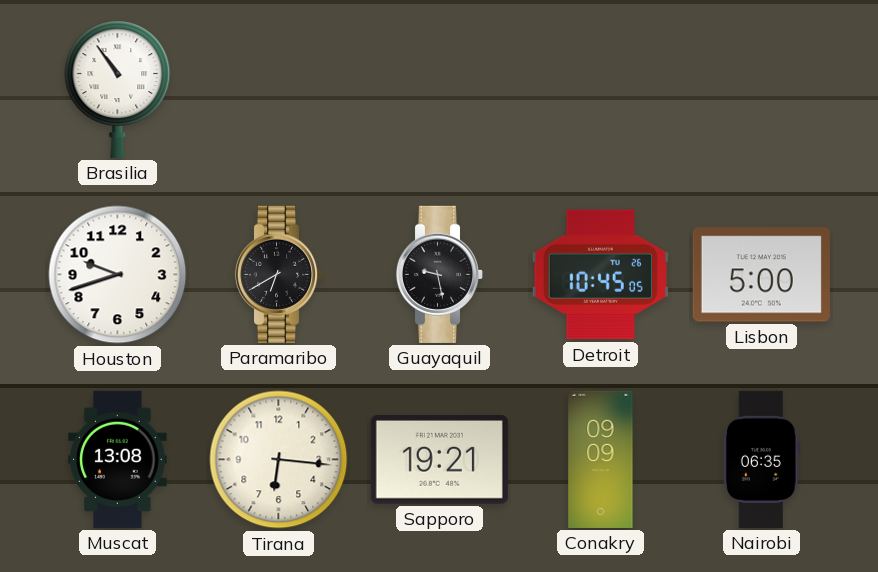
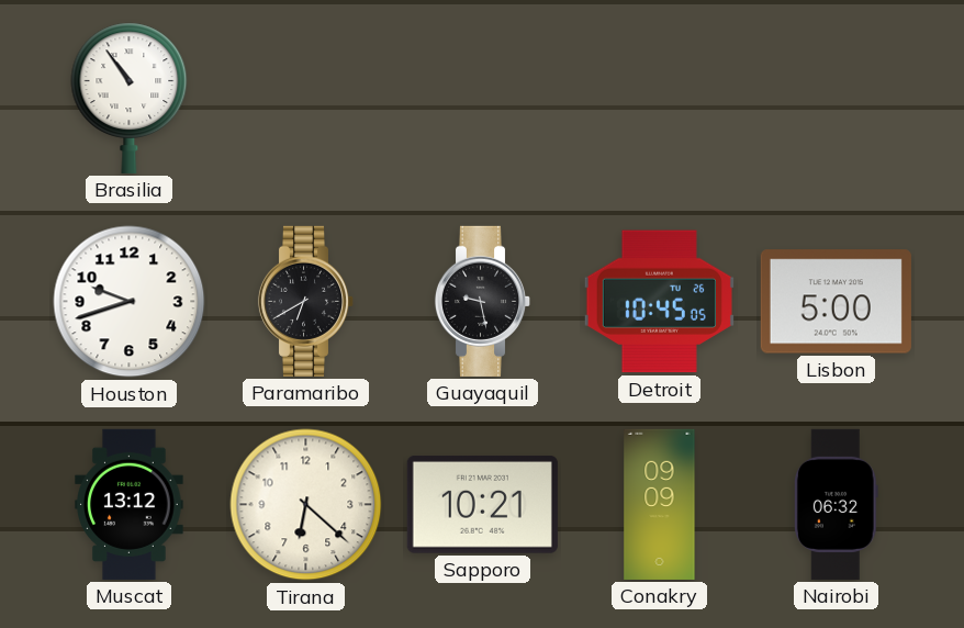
Muscat: 13:08 -> 13:12 (130, 504)
Tirana: 6:16 -> 6:22 (306, 505)
Sapporo: 19:21 -> 10:21 (482, 505)
Nairobi: 06:35 -> 06:32 (836, 504)
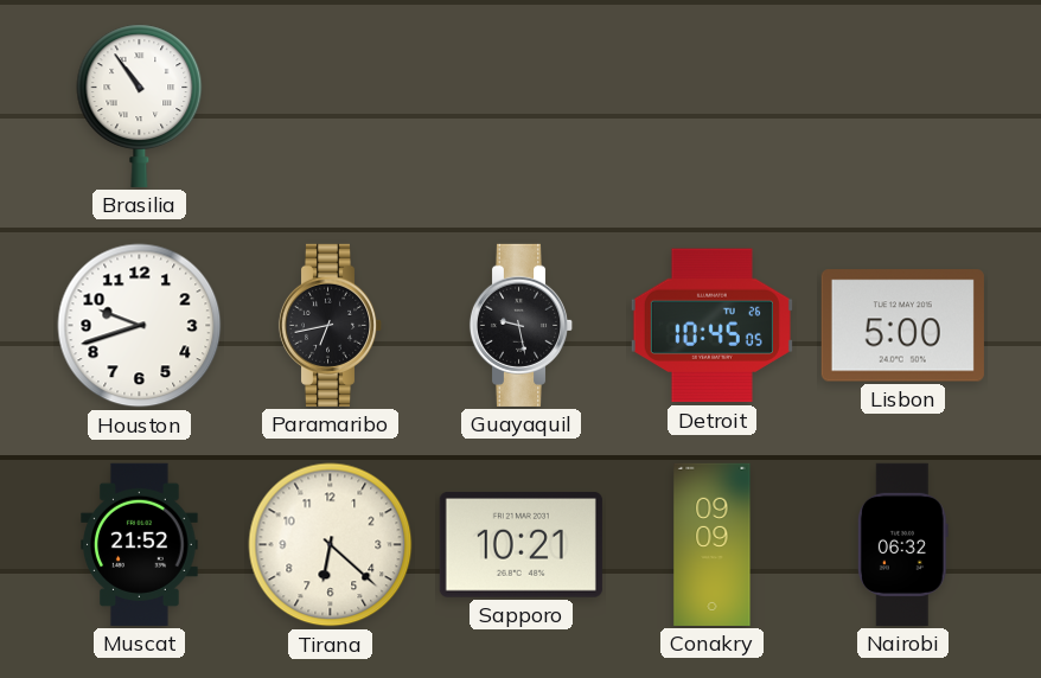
Paramaribo: 6:40 -> 6:43 (331, 325)
Muscat: 13:12 -> 21:52 (140, 544)
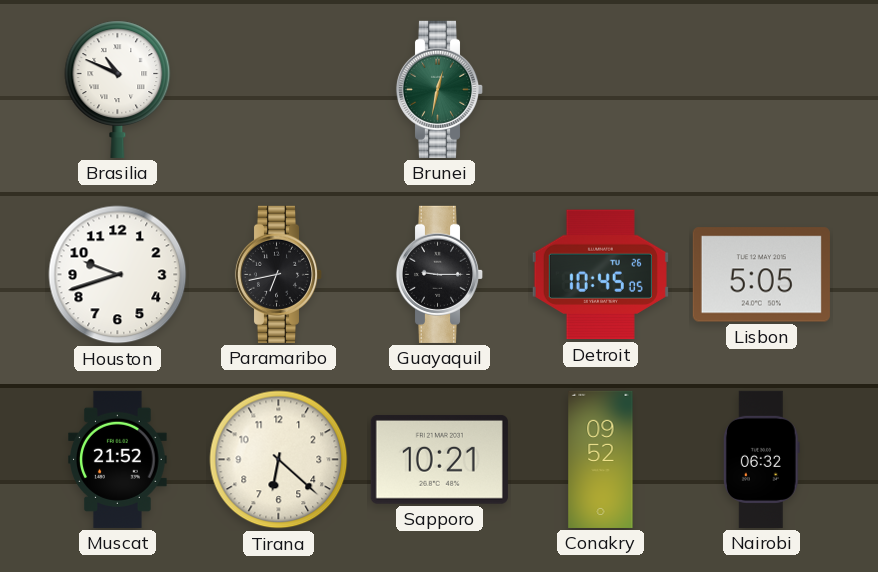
Brasilia: 10:54 -> 10:49 (118, 89)
Brunei: none -> 12:32 (440, 89)
Guayaquil: 9:28 -> 9:15 (440, 274)
Lisbon: 5:00 -> 5:05 (761, 275)
Conakry: 09:09 -> 09:52 (601, 459)
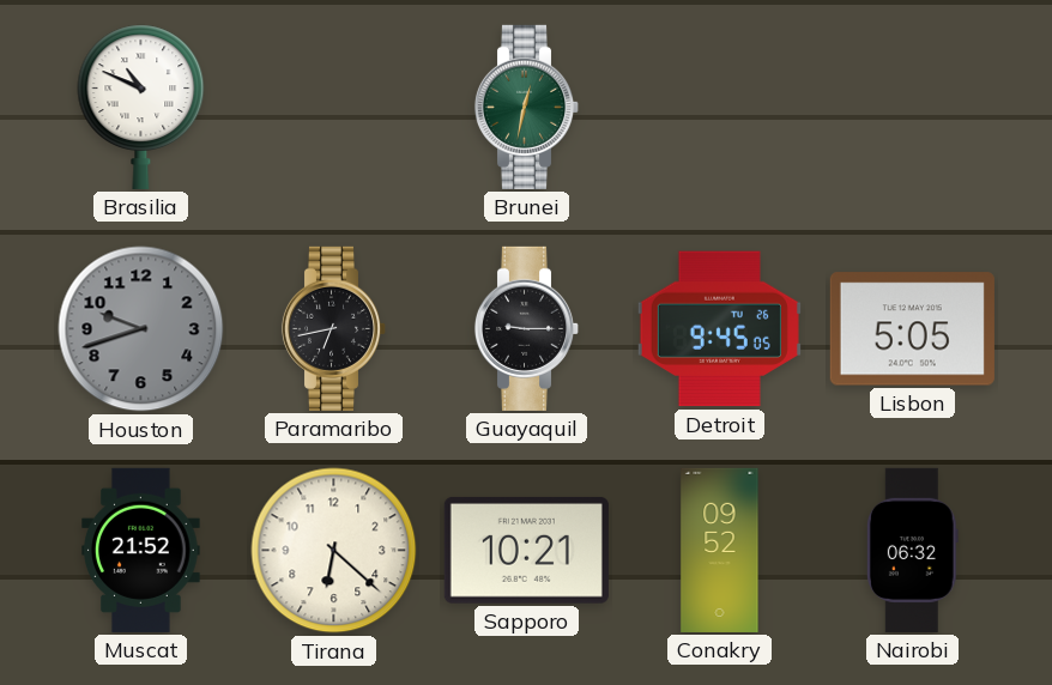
Houston dial: white -> grey (141, 329)
Detroit: 10:45 -> 9:45 (719, 329)
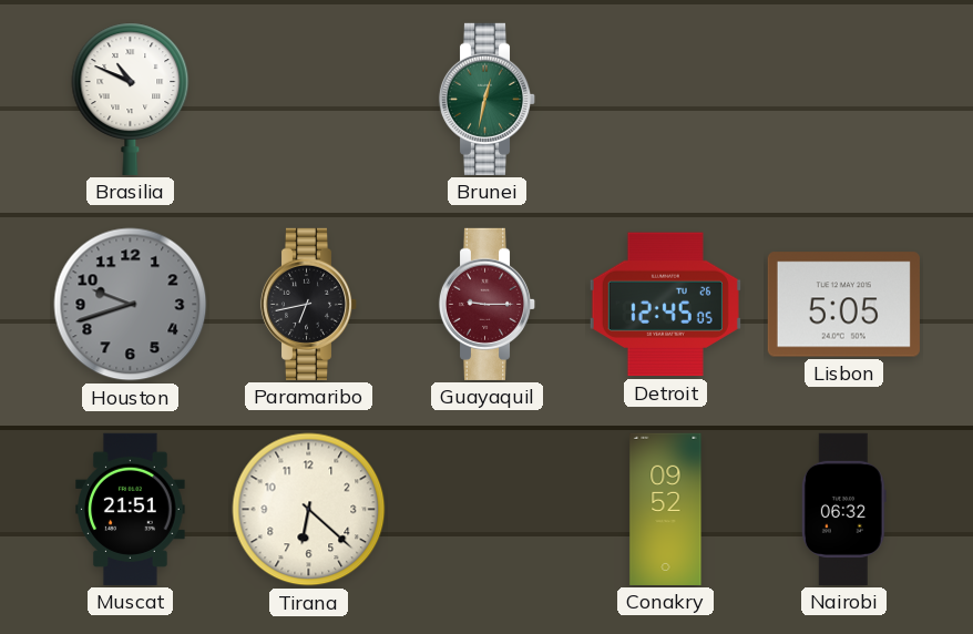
Guayaquil dial: black -> burgundy (488, 304)
Detroit: 9:45 -> 12:45 (665, 305)
Muscat: 21:52 -> 21:51 (131, 509)
Sapporo: 10:21 -> none (526, 551)
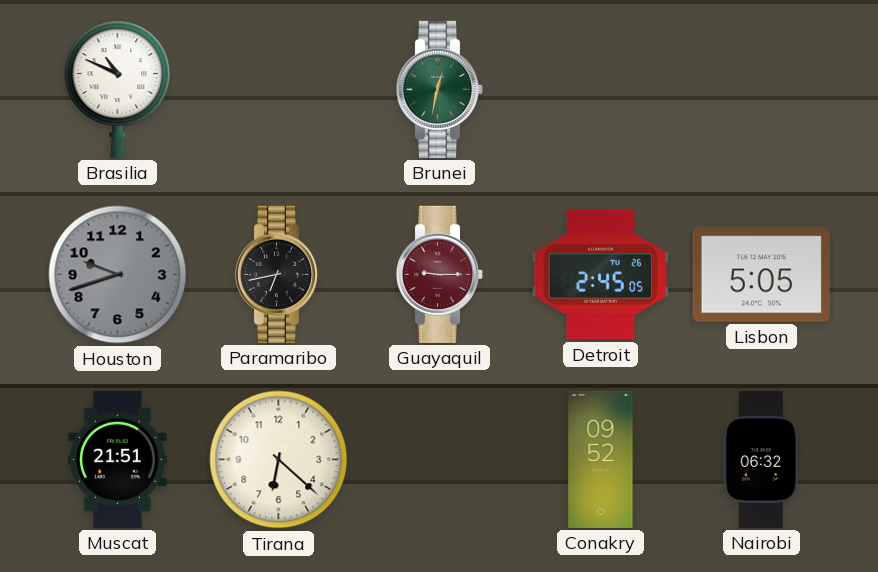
Detroit: 12:45 -> 2:45 (600, 275)
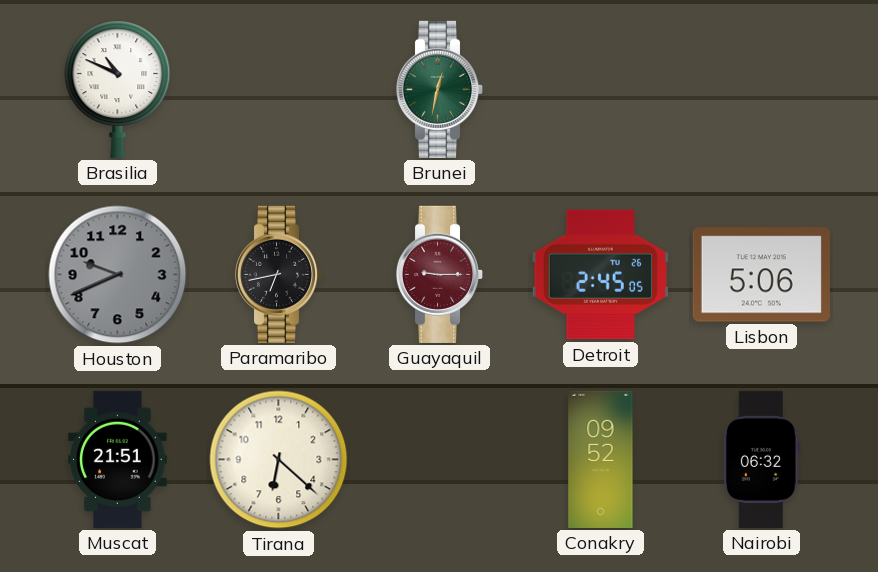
Houston: 9:42 -> 9:41 (118, 275)
Lisbon: 5:05 -> 5:06 (761, 275)
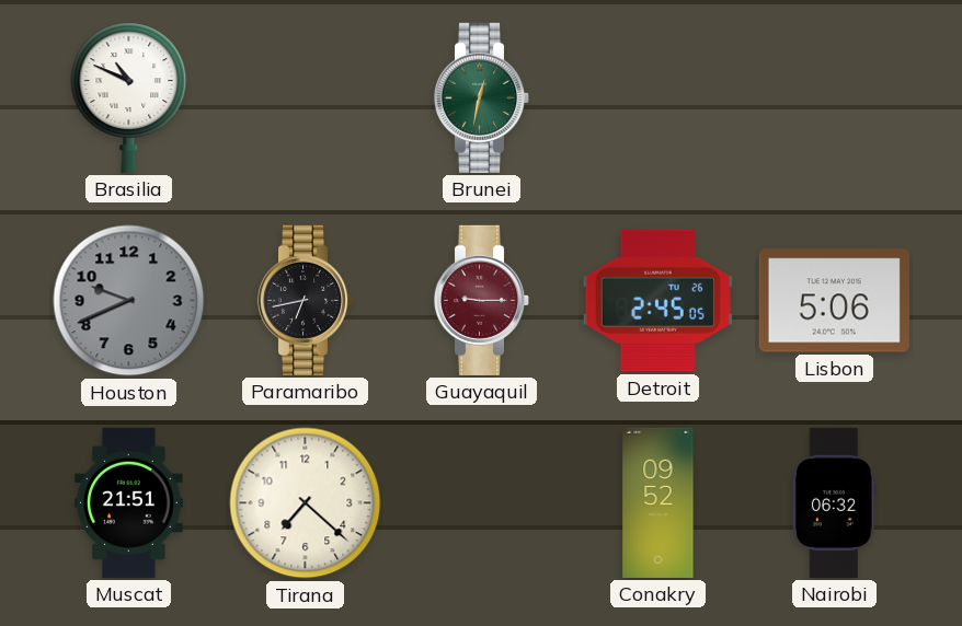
Tirana: 6:22 -> 7:22 (306, 503)
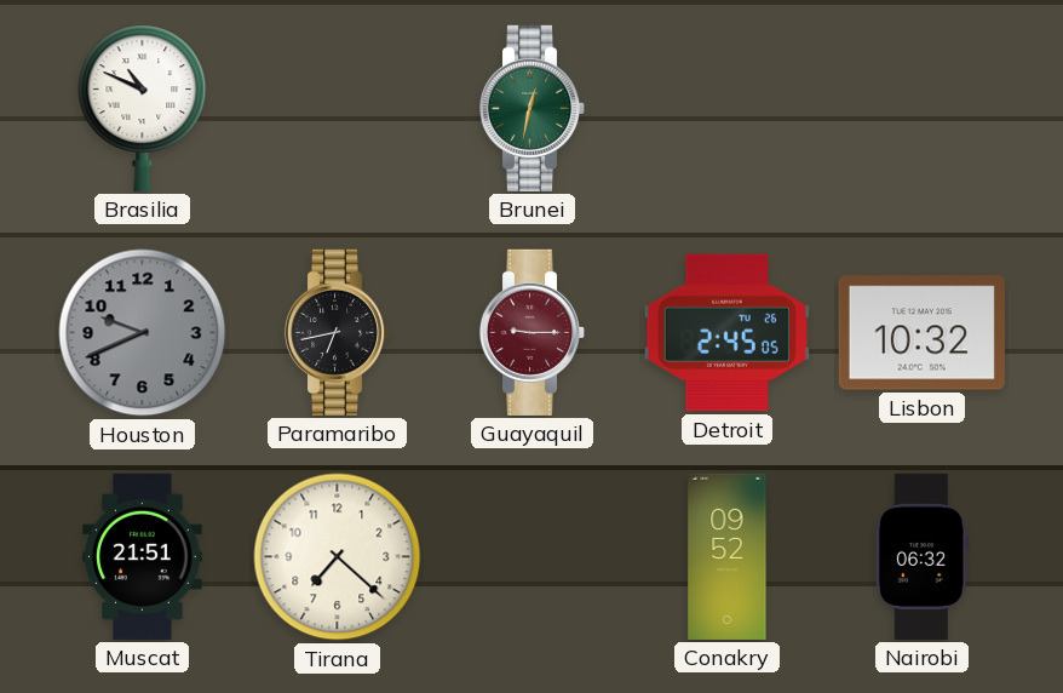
Lisbon: 5:06 -> 10:32 (921, 333)
